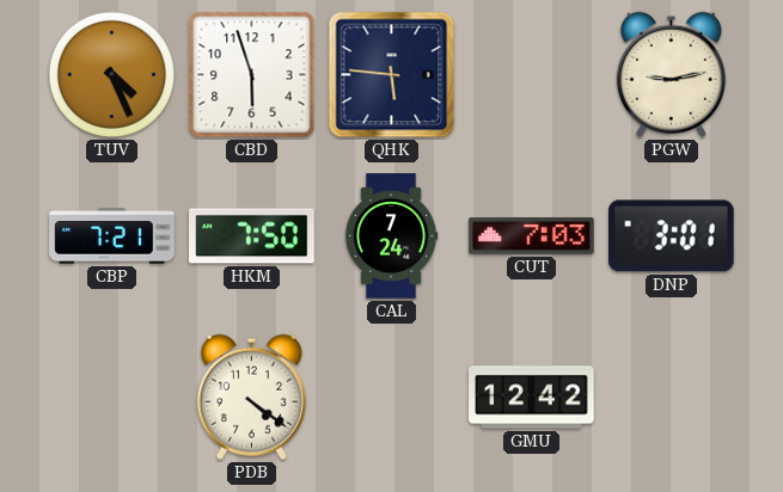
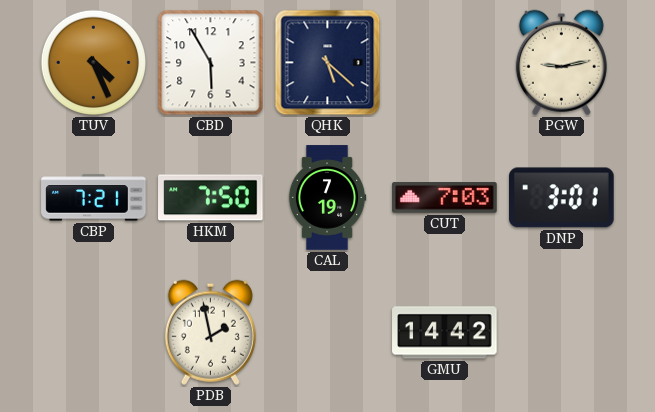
CBD: 5:57 -> 5:55 (211, 63)
QHK: 5:46 -> 5:22 (328, 63)
CAL: 7:24 -> 7:19 (327, 198)
PDB: 4:21 -> 1:58 (210, 332)
GMU: 12:42 -> 14:42 (445, 333)
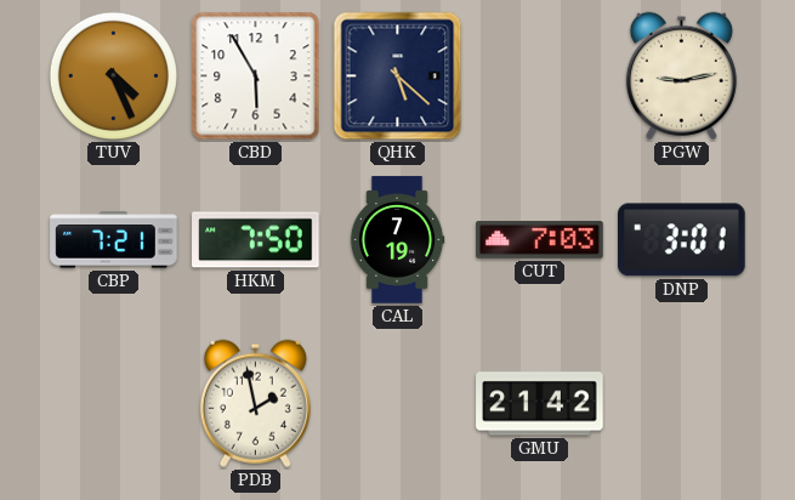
GMU: 14:42 -> 21:42 (540, 404)
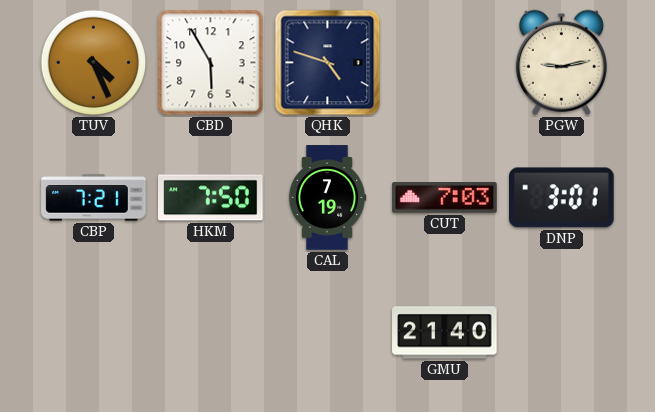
QHK: 5:22 -> 4:48 (328, 63)
PDB: 1:58 -> none (255, 403)
GMU: 21:42 -> 21:40 (445, 333)
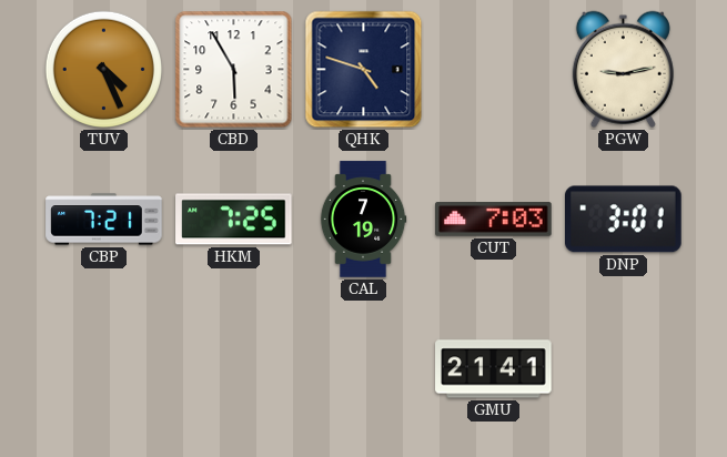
HKM: 7:50 -> 7:25 (234, 220)
GMU: 21:40 -> 21:41 (494, 369)
